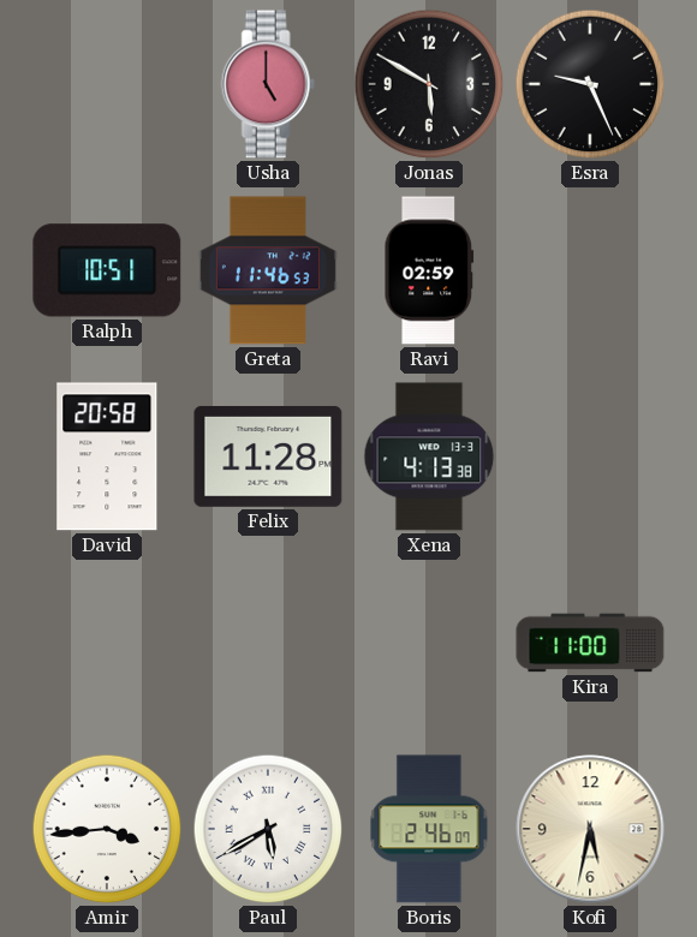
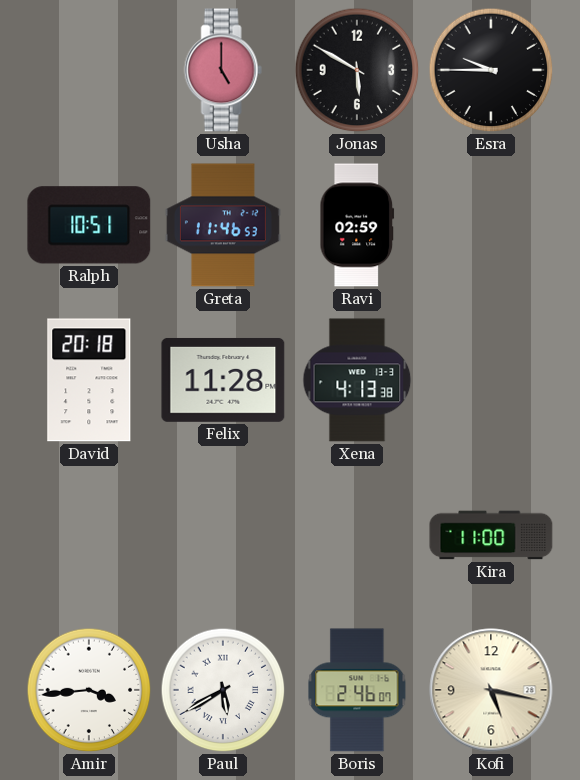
Esra: 9:26 -> 9:45 (491, 70)
David: 20:58 -> 20:18 (89, 380)
Kofi: 5:32 -> 5:17 (491, 690)
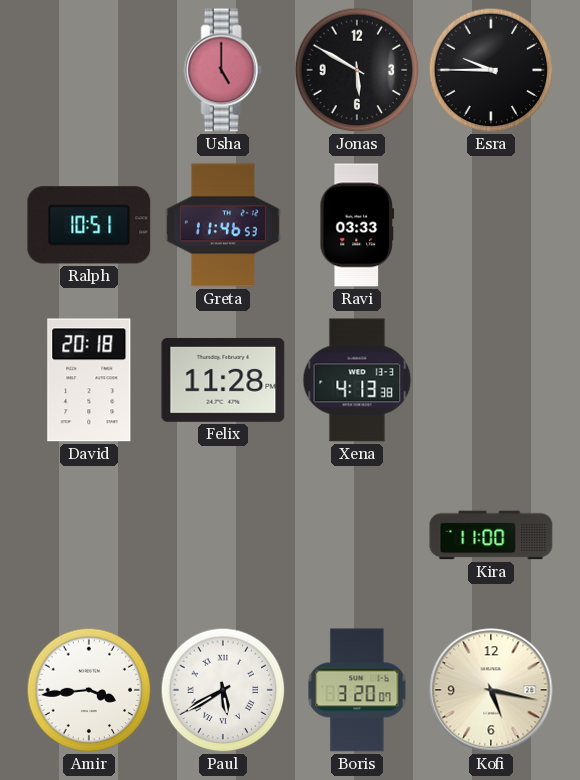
Ravi: 02:59 -> 03:33 (357, 225)
Boris: 2:46 -> 3:20 (357, 690)
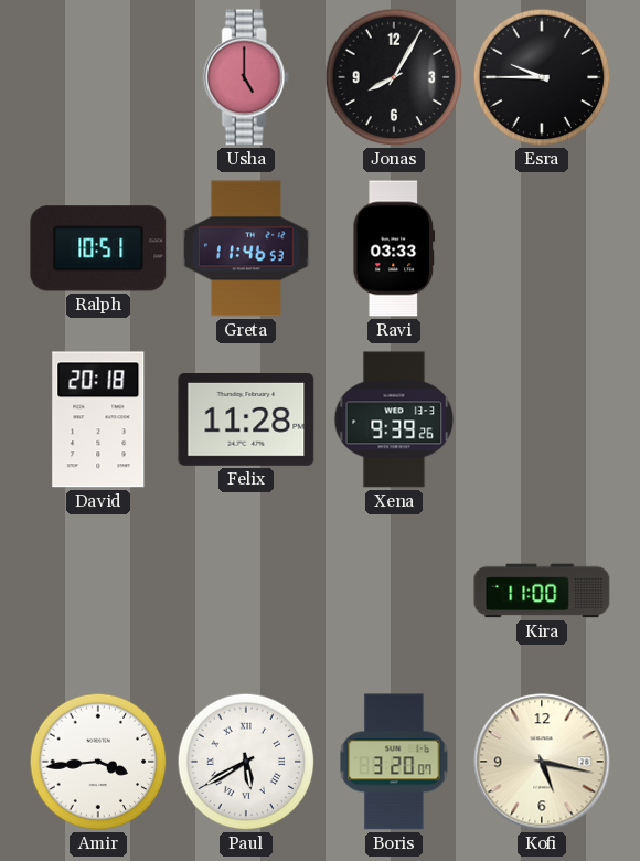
Jonas: 5:50 -> 8:05 (394, 77)
Xena: 4:13 -> 9:39 (394, 419)
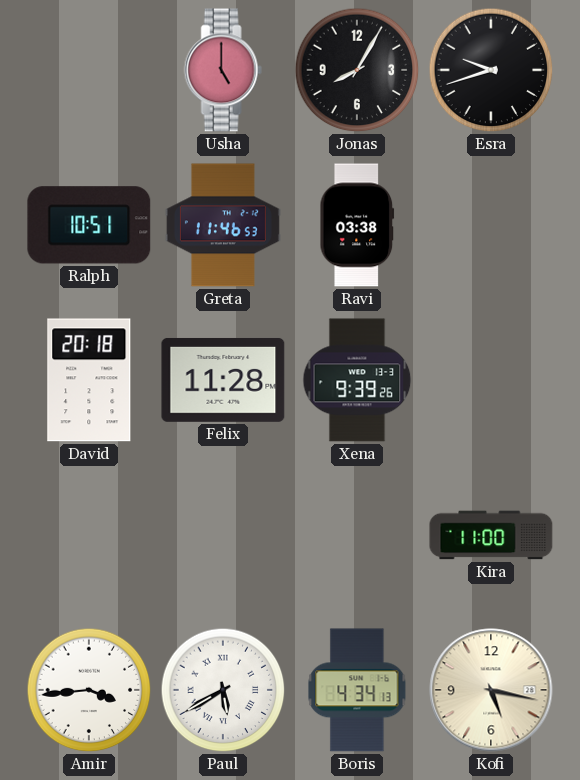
Esra: 9:45 -> 9:42 (491, 70)
Ravi: 03:33 -> 03:38 (357, 225)
Boris: 3:20 -> 4:34 (357, 690)
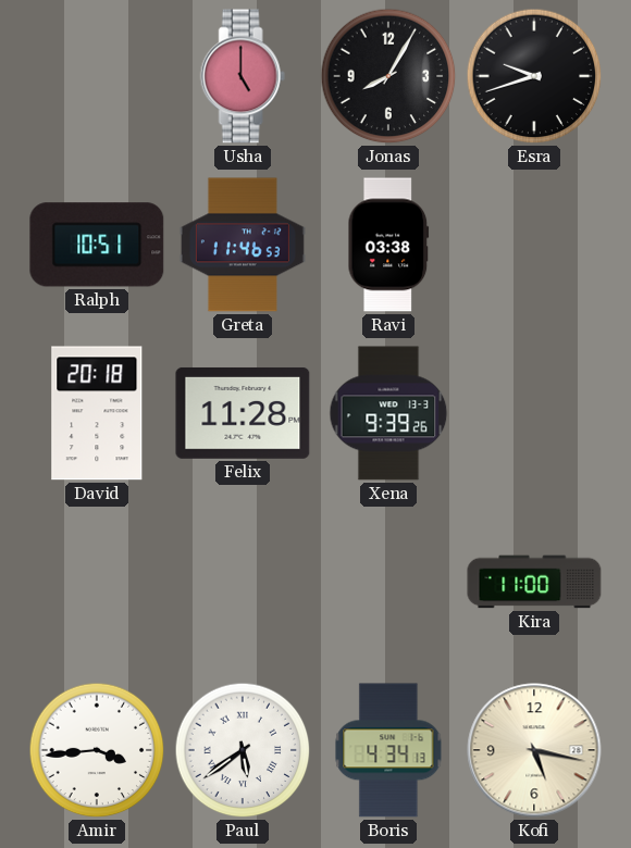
Paul: 5:40 -> 5:39 (243, 750)
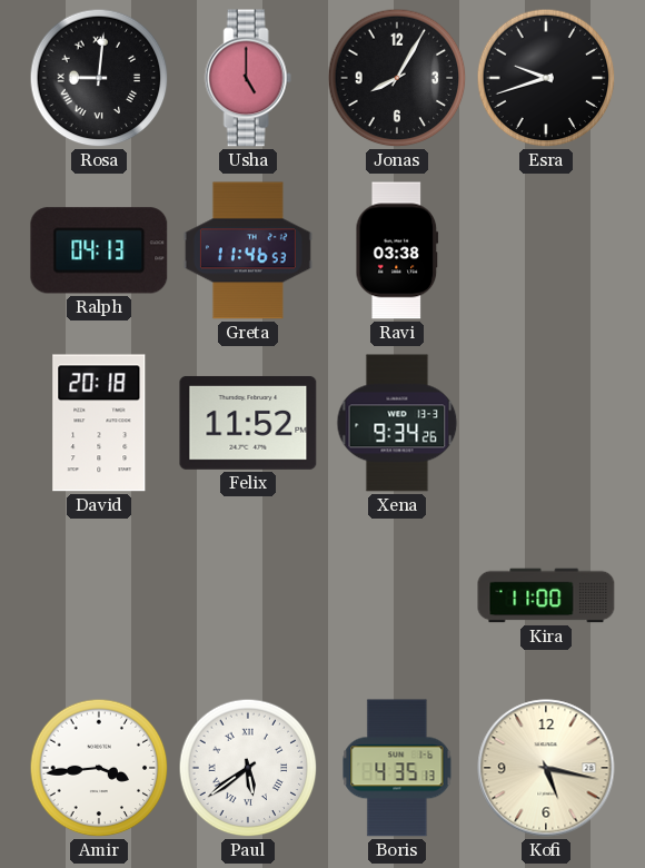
Rosa: none -> 9:01 (99, 78)
Ralph: 10:51 -> 04:13 (99, 250)
Felix: 11:28 -> 11:52 (248, 423)
Xena: 9:39 -> 9:34 (397, 423)
Boris: 4:34 -> 4:35 (397, 768)
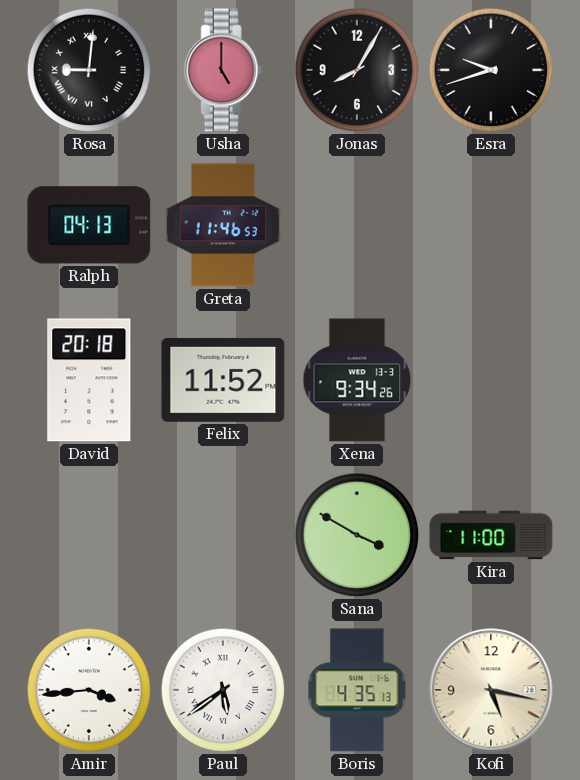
Ravi: 03:38 -> none (397, 250)
Sana: none -> 3:50 (357, 535)
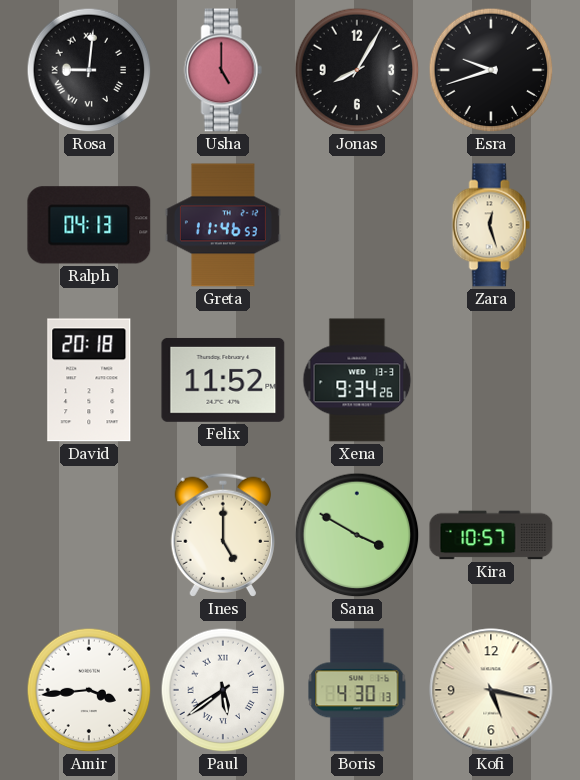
Zara: none -> 12:27 (491, 225)
Ines: none -> 5:00 (222, 535)
Kira: 11:00 -> 10:57 (491, 535)
Boris: 4:35 -> 4:30 (357, 690)
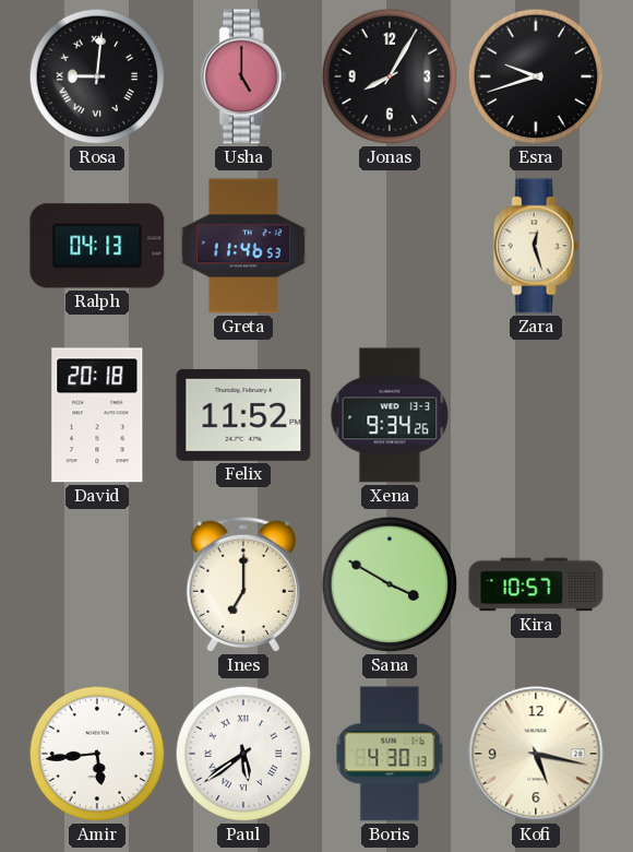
Ines: 5:00 -> 7:00 (242, 584)
Amir: 3:44 -> 5:44 (97, 754)
